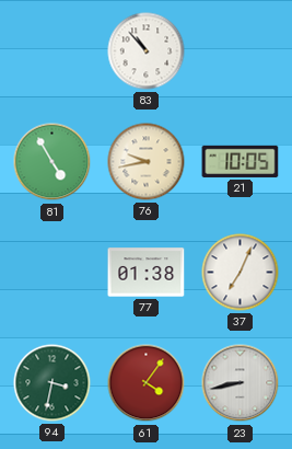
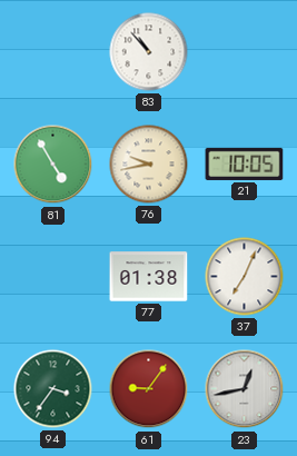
94: 3:32 -> 3:36 (53, 389)
61: 4:06 -> 9:06 (149, 389)
23: 8:43 -> 12:43 (245, 389)
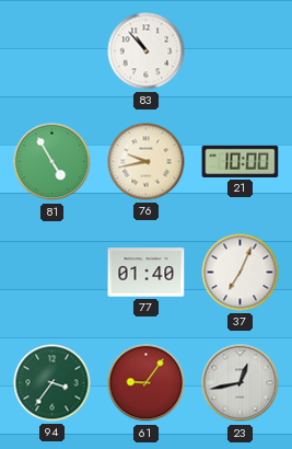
21: 10:05 -> 10:00 (241, 161)
77: 01:38 -> 01:40 (147, 273)
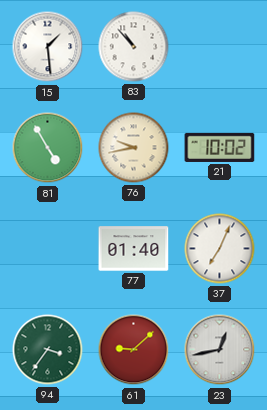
15: none -> 1:29 (48, 47)
21: 10:00 -> 10:02 (220, 147)
61: 9:06 -> 9:08 (134, 350)
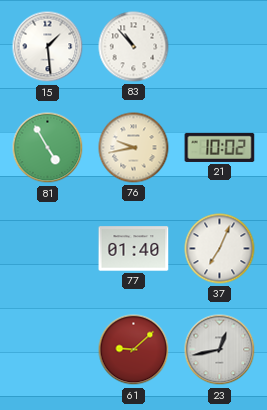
94: 3:36 -> none (48, 350)
